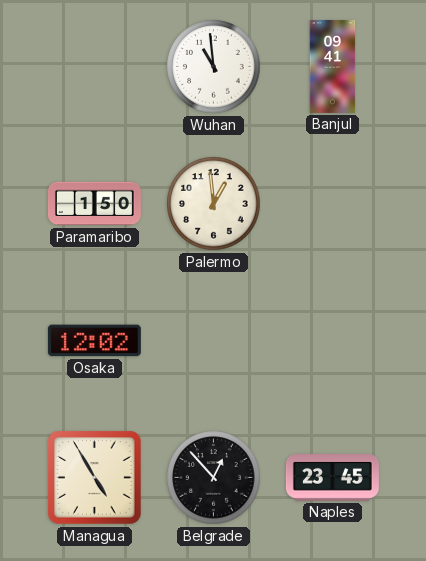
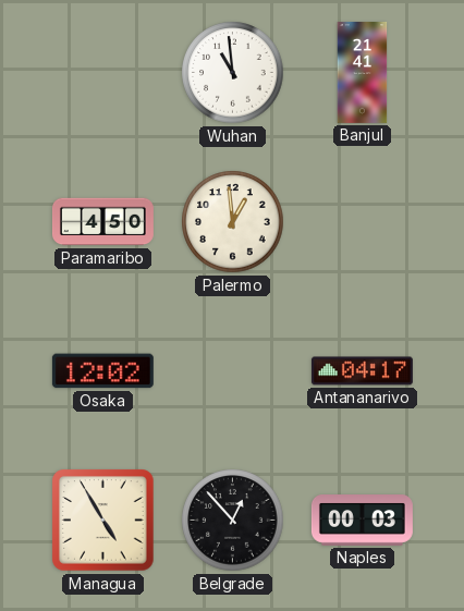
Banjul: 09:41 -> 21:41 (363, 72)
Paramaribo: 1:50 -> 4:50 (102, 222)
Antananarivo: none -> 04:17 (362, 371)
Naples: 23:45 -> 00:03 (362, 521)
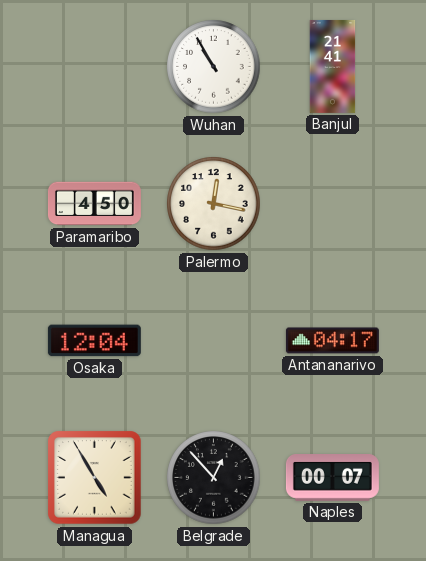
Wuhan: 10:59 -> 10:55 (214, 67)
Palermo: 12:59 -> 12:17 (214, 204)
Osaka: 12:02 -> 12:04 (94, 341)
Naples: 00:03 -> 00:07 (332, 478)
